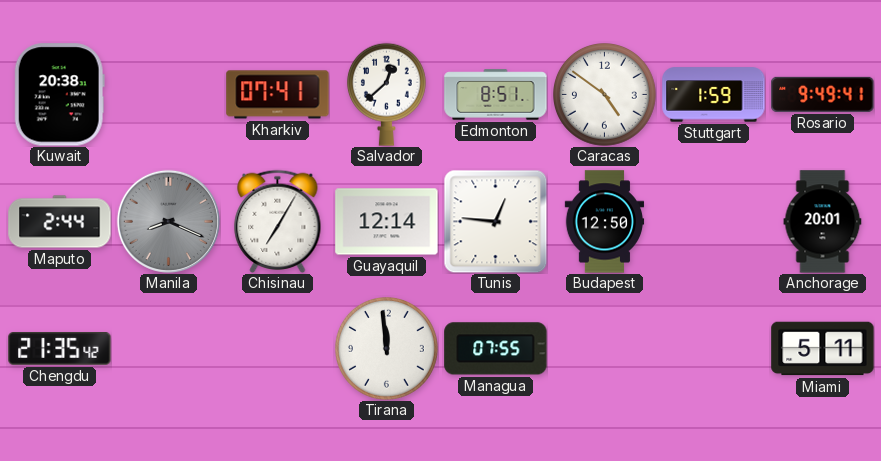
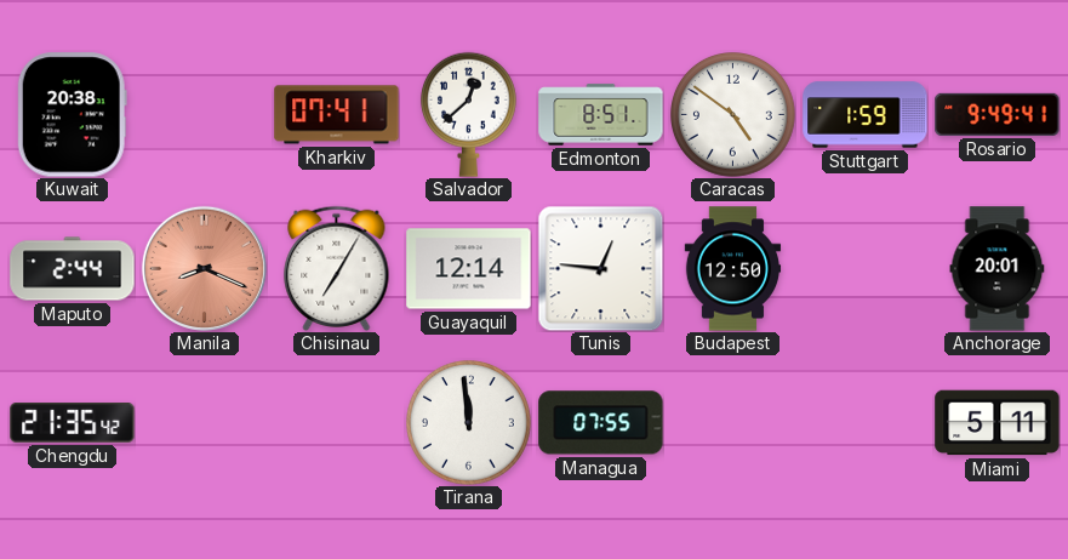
Manila dial: grey -> salmon (204, 268)
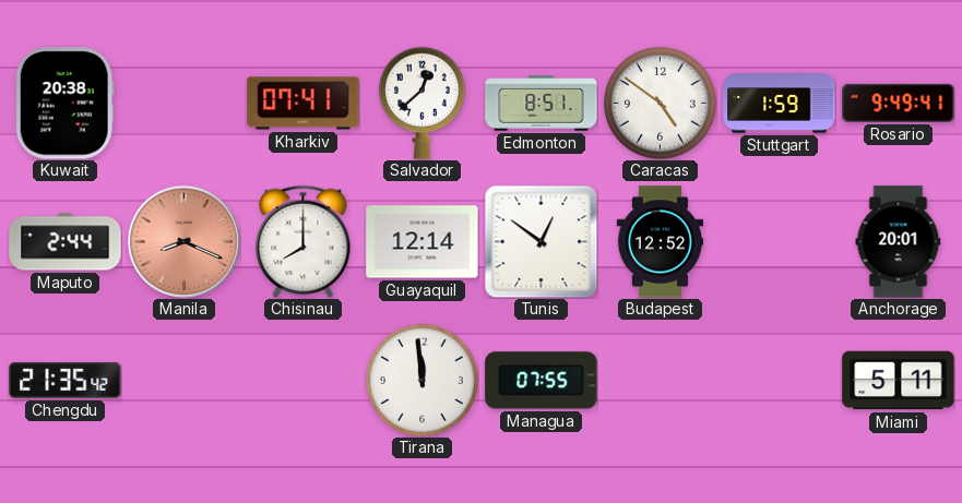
Chisinau: 7:05 -> 8:00 (304, 241)
Tunis: 12:46 -> 12:51 (541, 241)
Budapest: 12:50 -> 12:52 (661, 242)
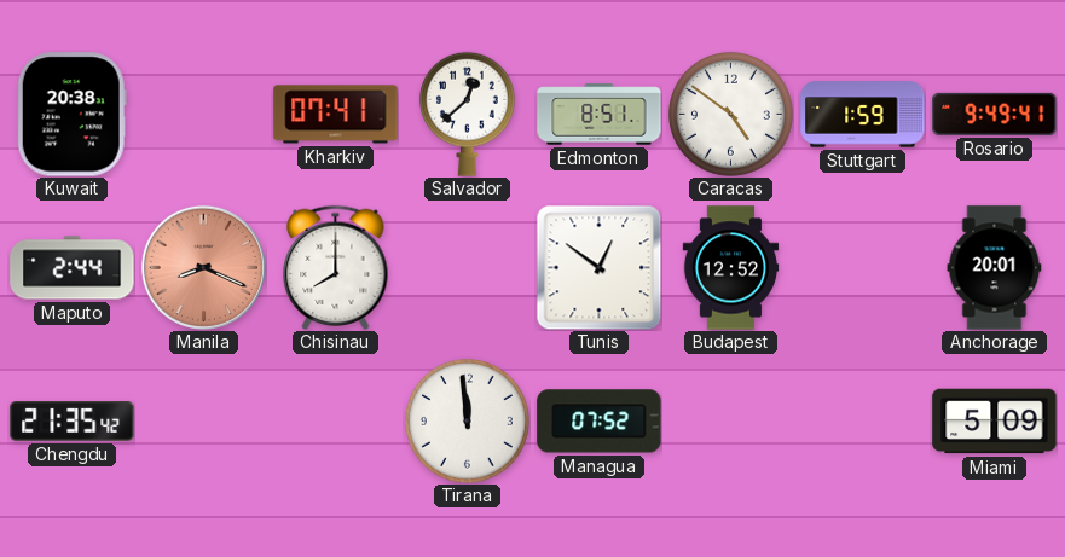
Guayaquil: 12:14 -> none (423, 242)
Managua: 07:55 -> 07:52 (600, 422)
Miami: 5:11 -> 5:09 (995, 422)
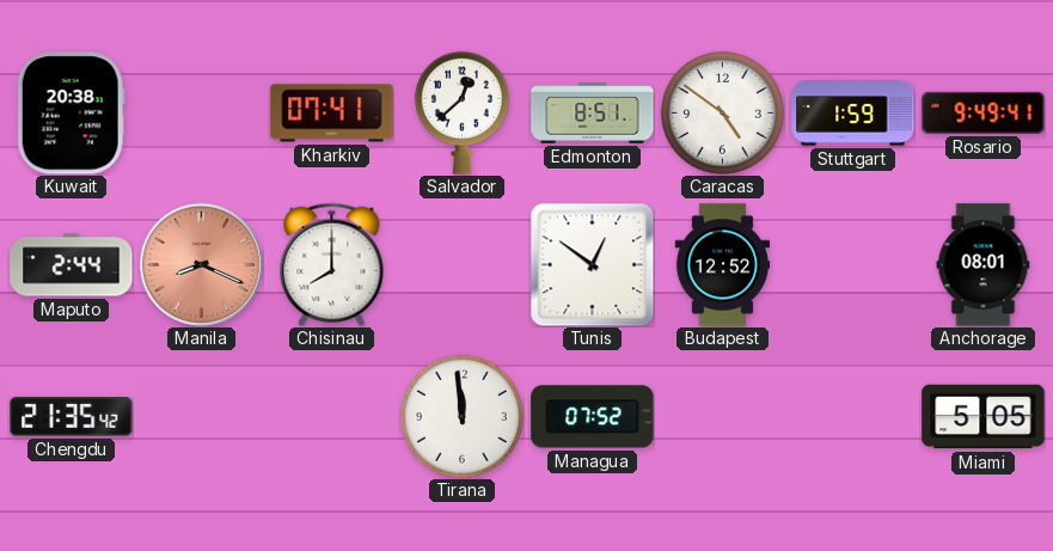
Anchorage: 20:01 -> 08:01 (984, 265)
Miami: 5:09 -> 5:05 (984, 417)
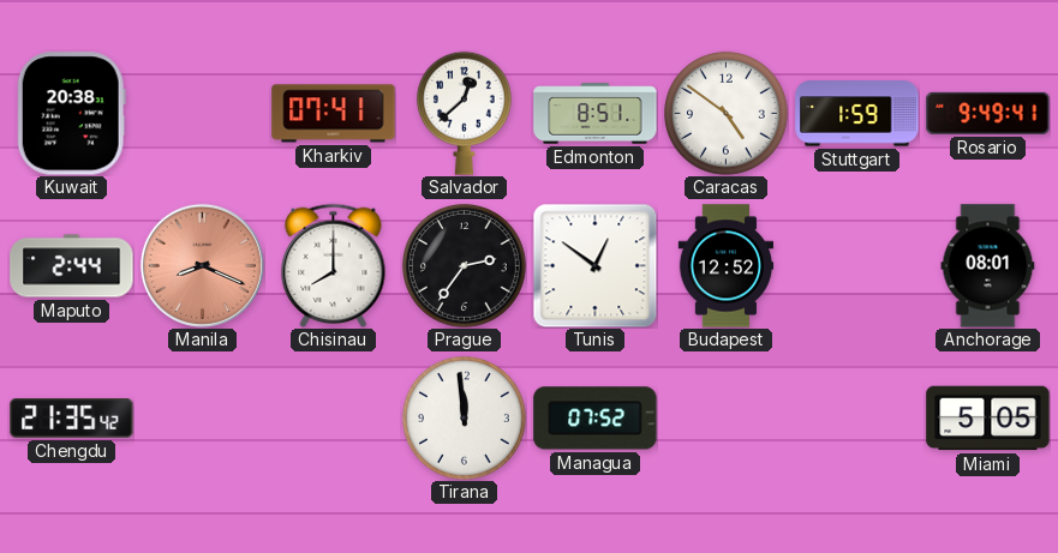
Prague: none -> 2:36 (465, 266)
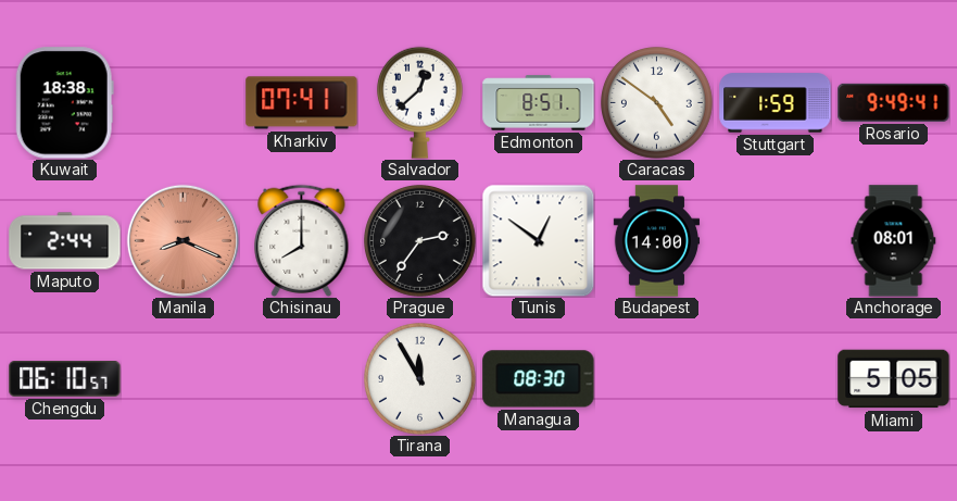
Kuwait: 20:38 -> 18:38 (64, 103)
Budapest: 12:52 -> 14:00 (657, 241)
Chengdu: 21:35 -> 06:10 (65, 379)
Tirana: 11:59 -> 11:55 (420, 379)
Managua: 07:52 -> 08:30 (539, 379)
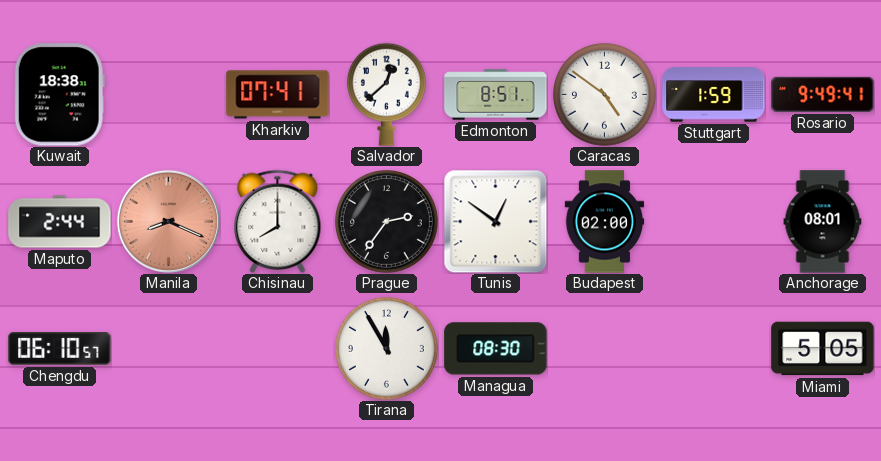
Budapest: 14:00 -> 02:00 (605, 222)
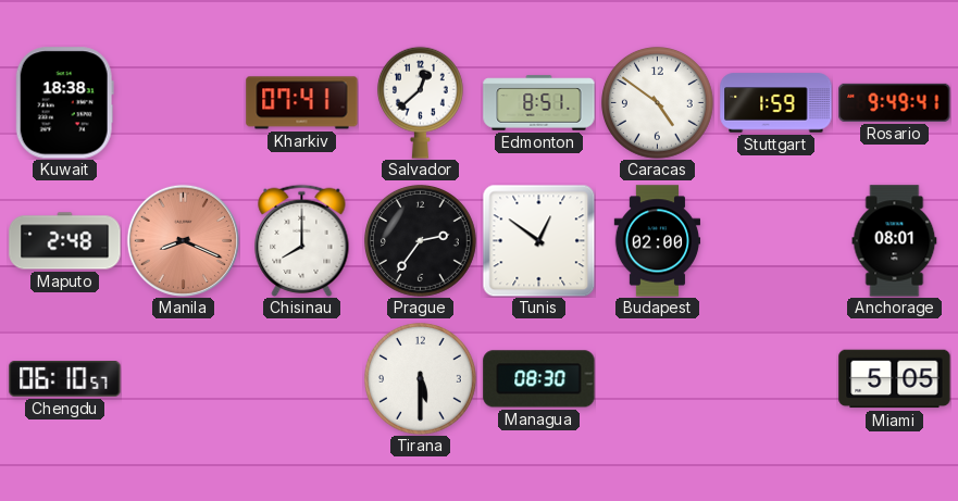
Maputo: 2:44 -> 2:48 (65, 241)
Tirana: 11:55 -> 5:30 (421, 379)
